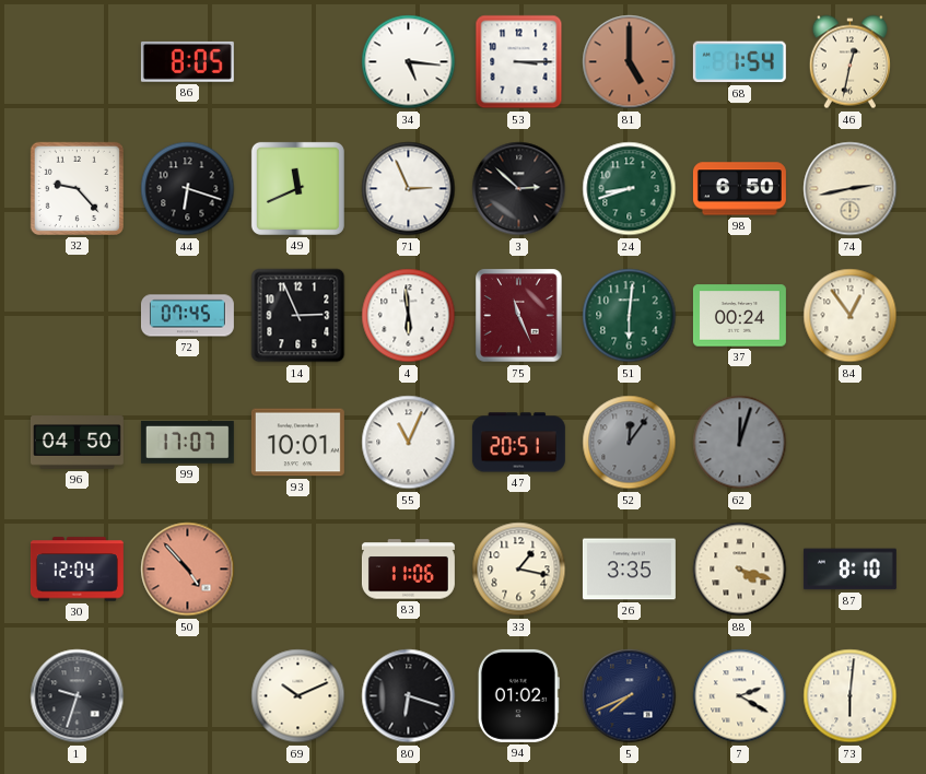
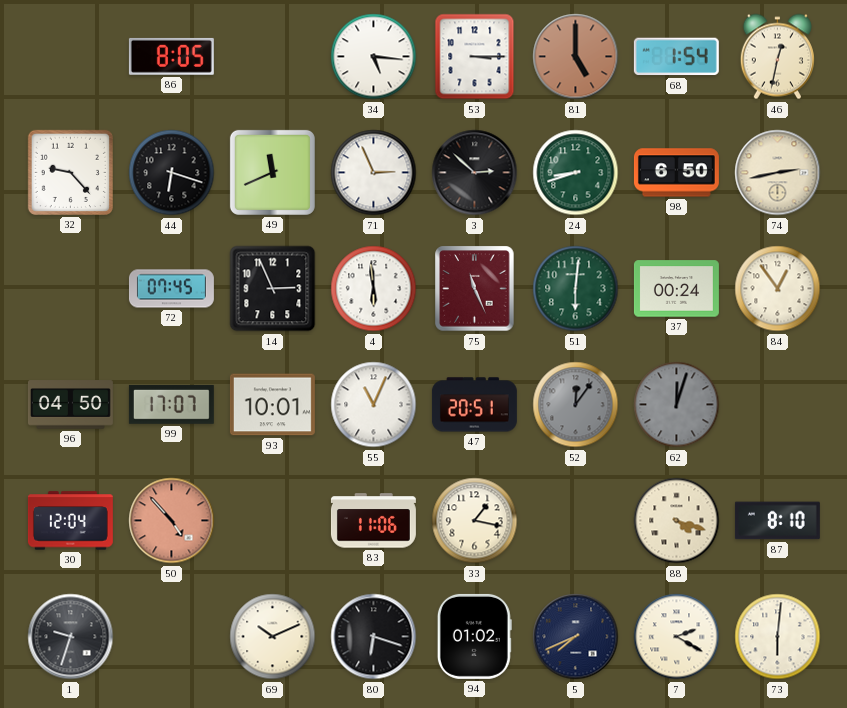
26: 3:35 -> none (629, 570)
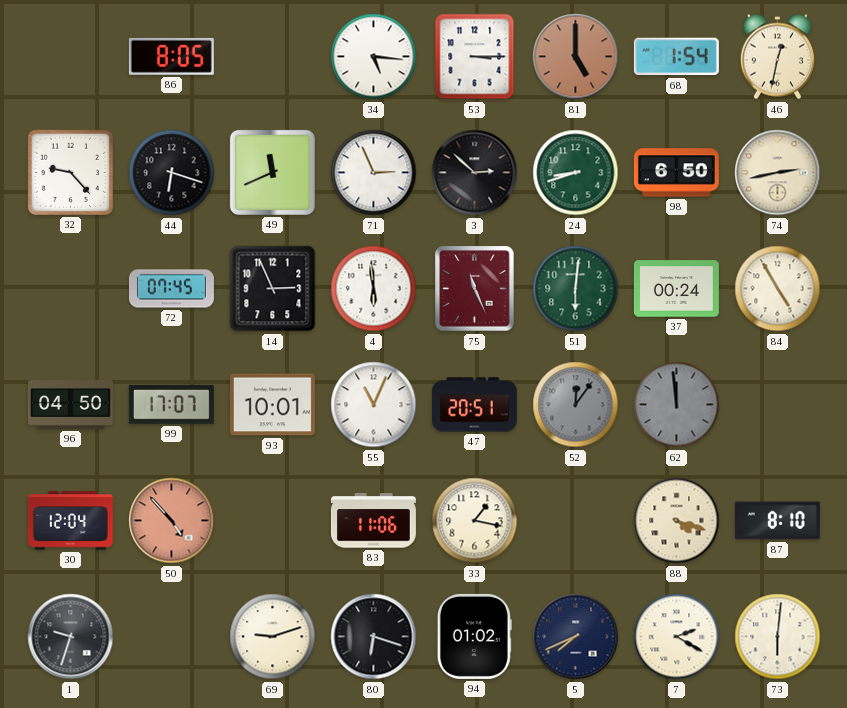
84: 12:54 -> 4:55 (778, 289)
62: 12:03 -> 11:59 (677, 405)
69: 10:11 -> 9:12 (273, 637)
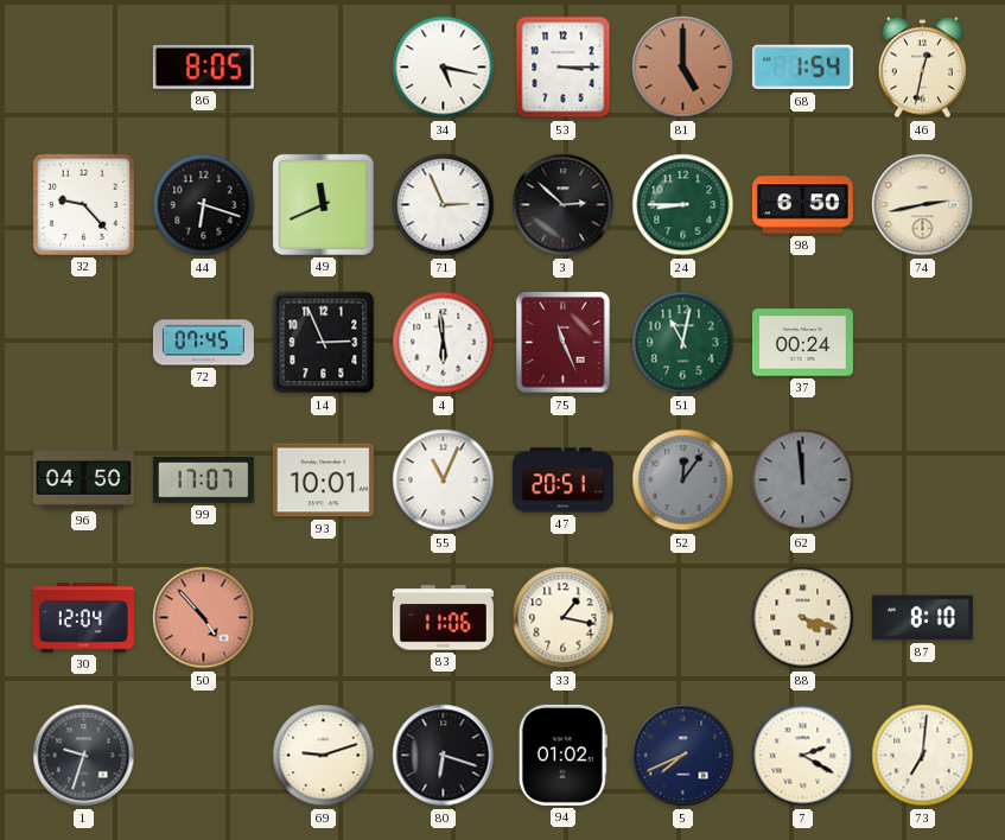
34: 5:16 -> 5:17 (444, 68)
24: 8:42 -> 8:45 (683, 205)
51: 6:01 -> 11:02 (683, 343)
84: 4:55 -> none (778, 289)
73: 6:01 -> 7:01 (923, 756)
